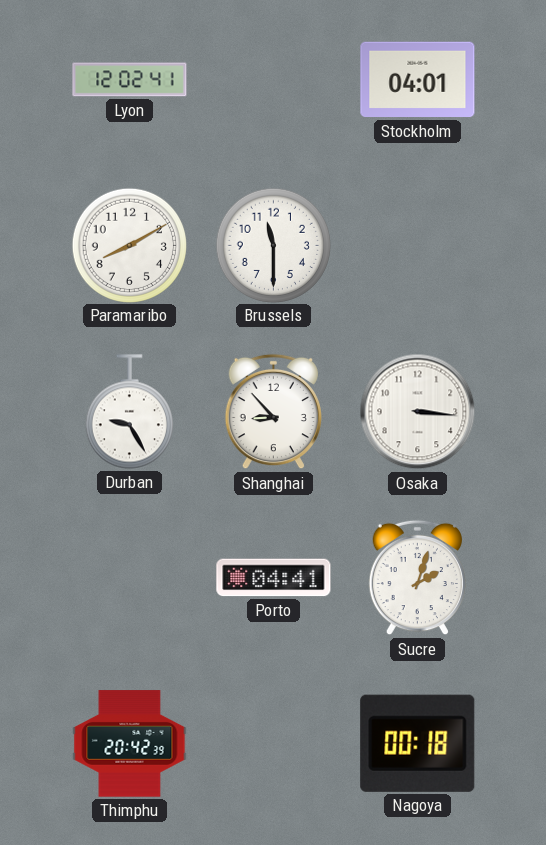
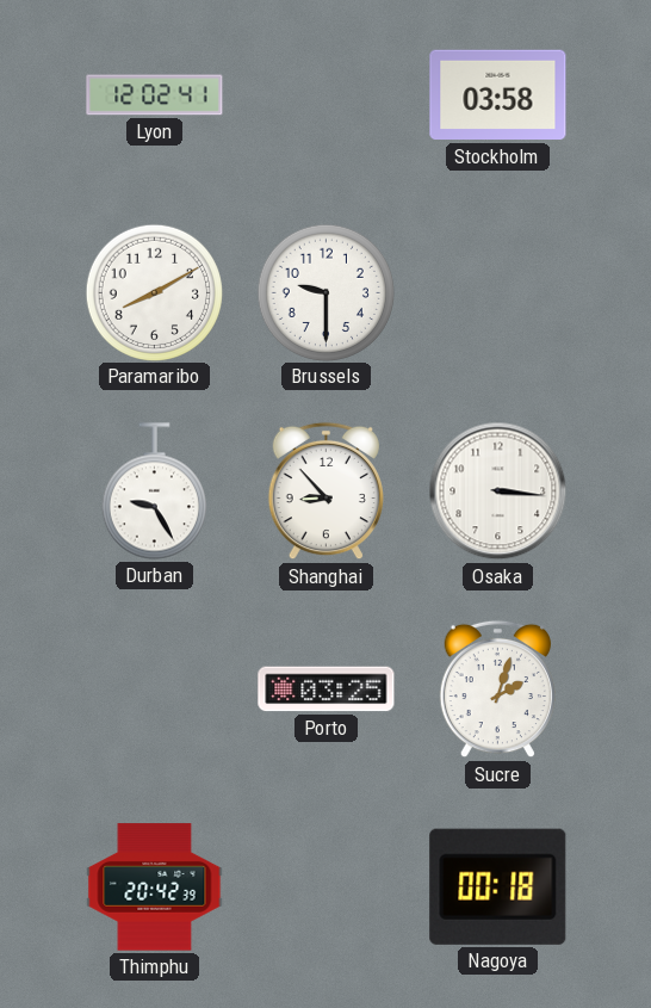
Stockholm: 04:01 -> 03:58 (498, 95)
Brussels: 11:30 -> 9:30 (325, 292)
Porto: 04:41 -> 03:25 (327, 689)
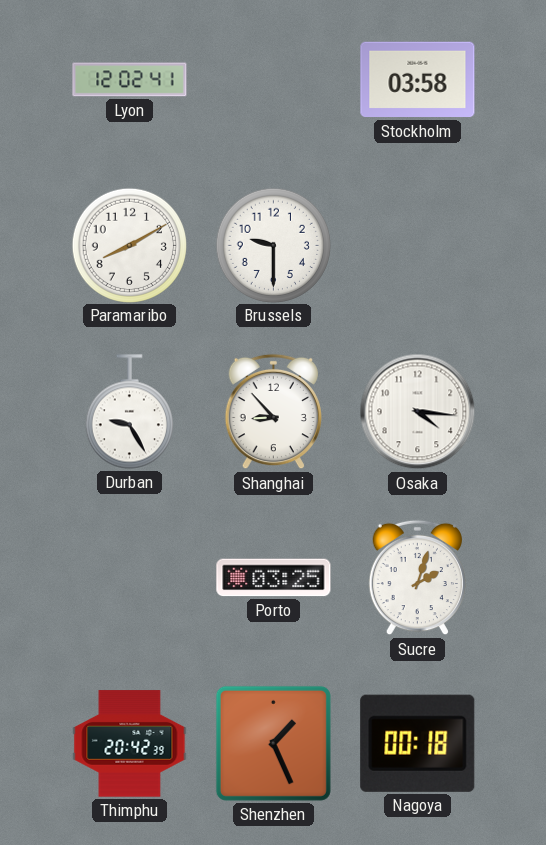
Osaka: 3:16 -> 4:16 (418, 412)
Shenzhen: none -> 1:26 (273, 743)
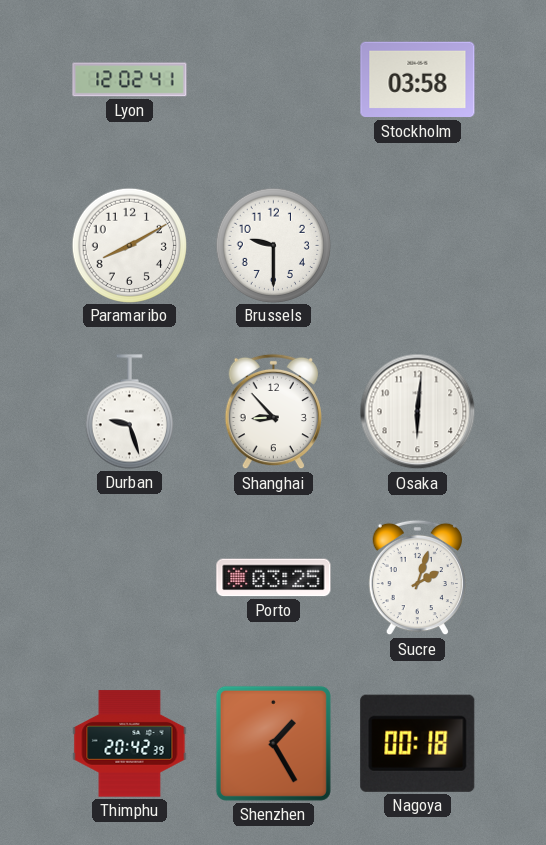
Durban: 9:25 -> 9:27 (129, 412)
Osaka: 4:16 -> 6:01 (418, 412)
Shenzhen: 1:26 -> 1:25 (273, 743)
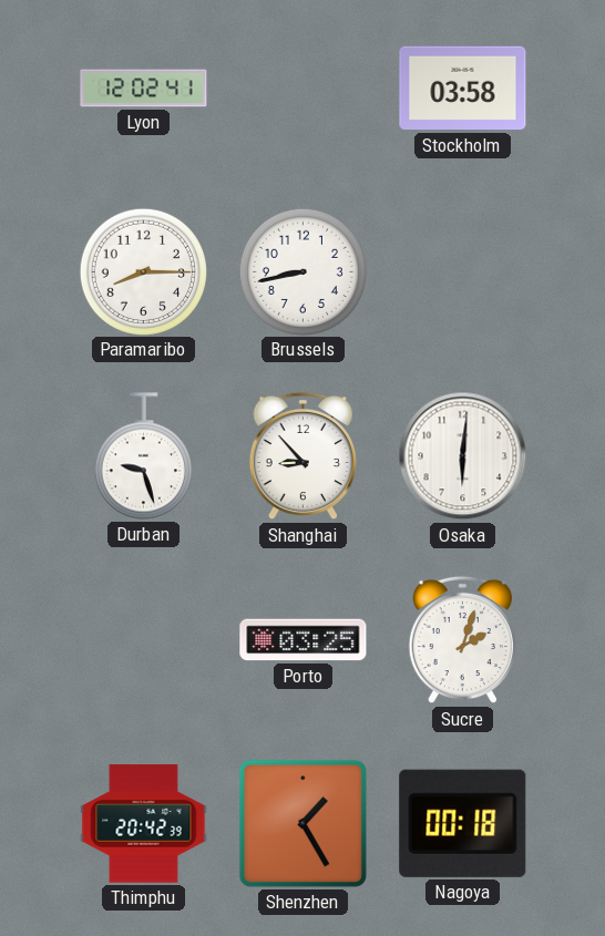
Paramaribo: 8:10 -> 8:15 (143, 271)
Brussels: 9:30 -> 8:43 (302, 271)
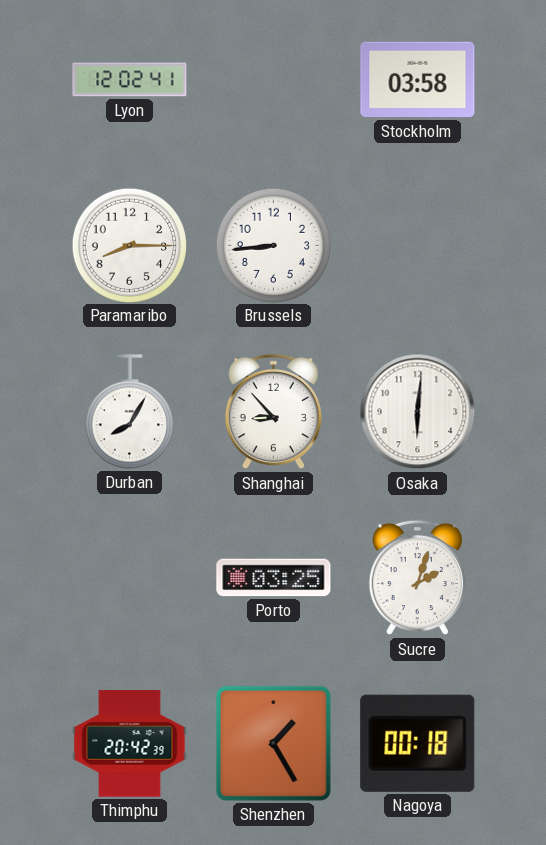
Brussels: 8:43 -> 8:44 (273, 245)
Durban: 9:27 -> 8:05 (129, 412)
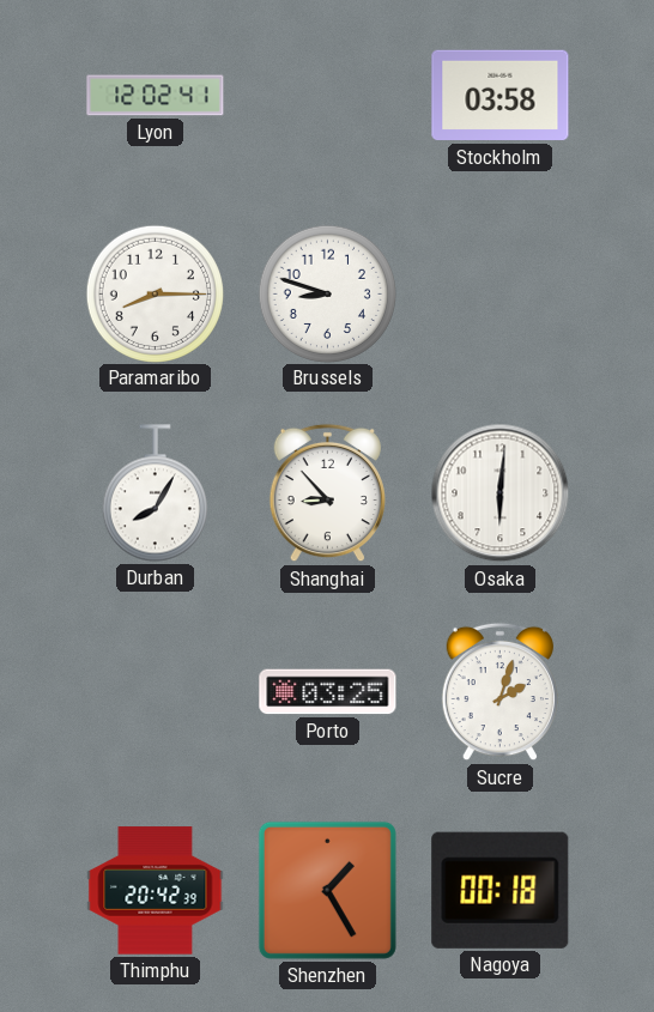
Brussels: 8:44 -> 8:48 (327, 293)
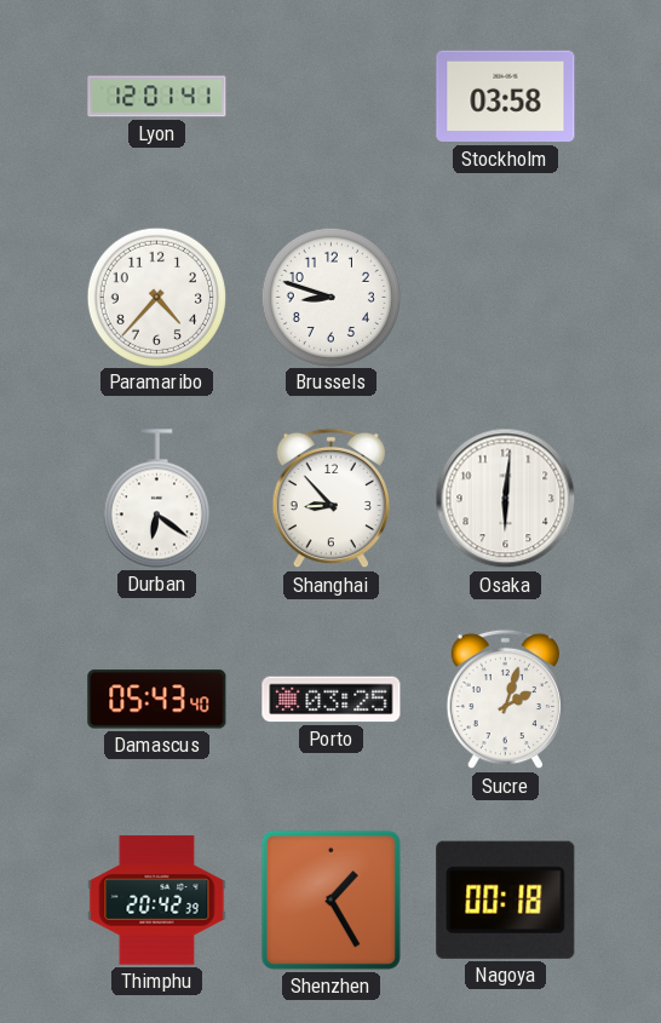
Lyon: 12:02 -> 12:01 (157, 97)
Paramaribo: 8:15 -> 4:37 (156, 297)
Durban: 8:05 -> 6:21 (156, 499)
Damascus: none -> 05:43 (157, 700)
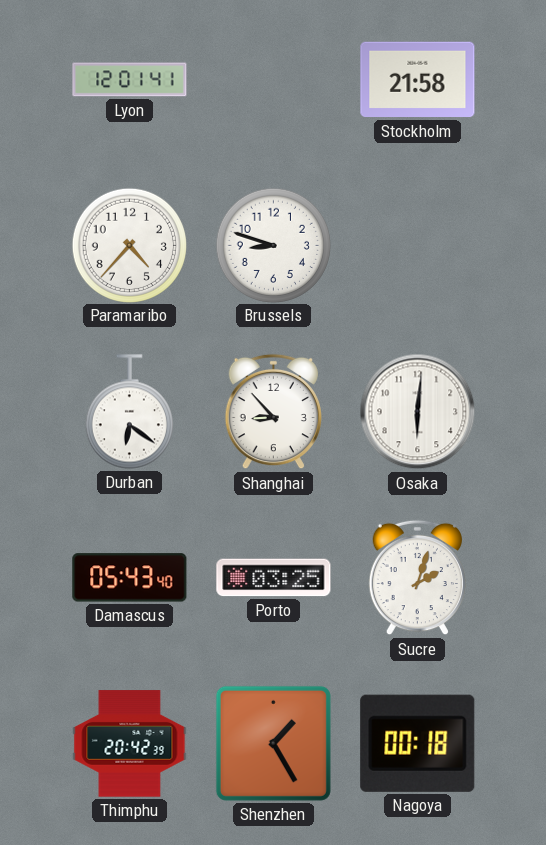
Stockholm: 03:58 -> 21:58 (418, 80)
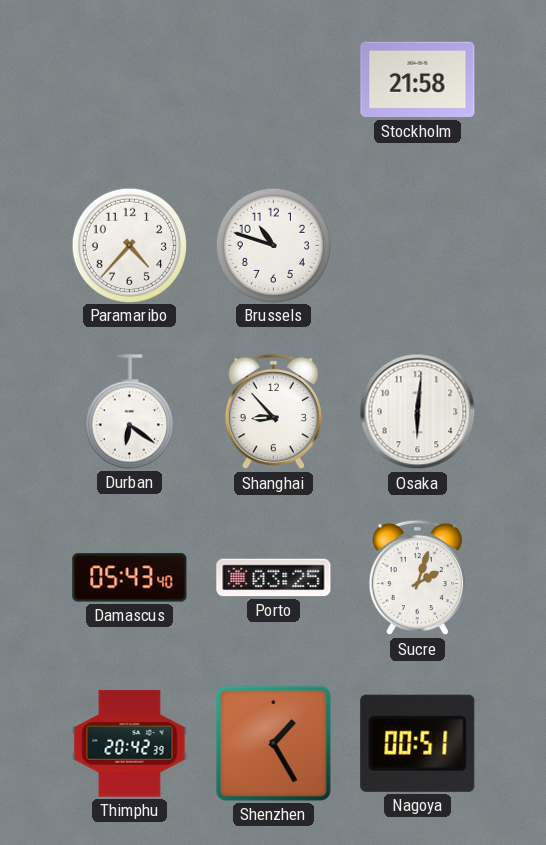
Lyon: 12:01 -> none (130, 80)
Brussels: 8:48 -> 10:48 (273, 245)
Nagoya: 00:18 -> 00:51 (418, 743)
